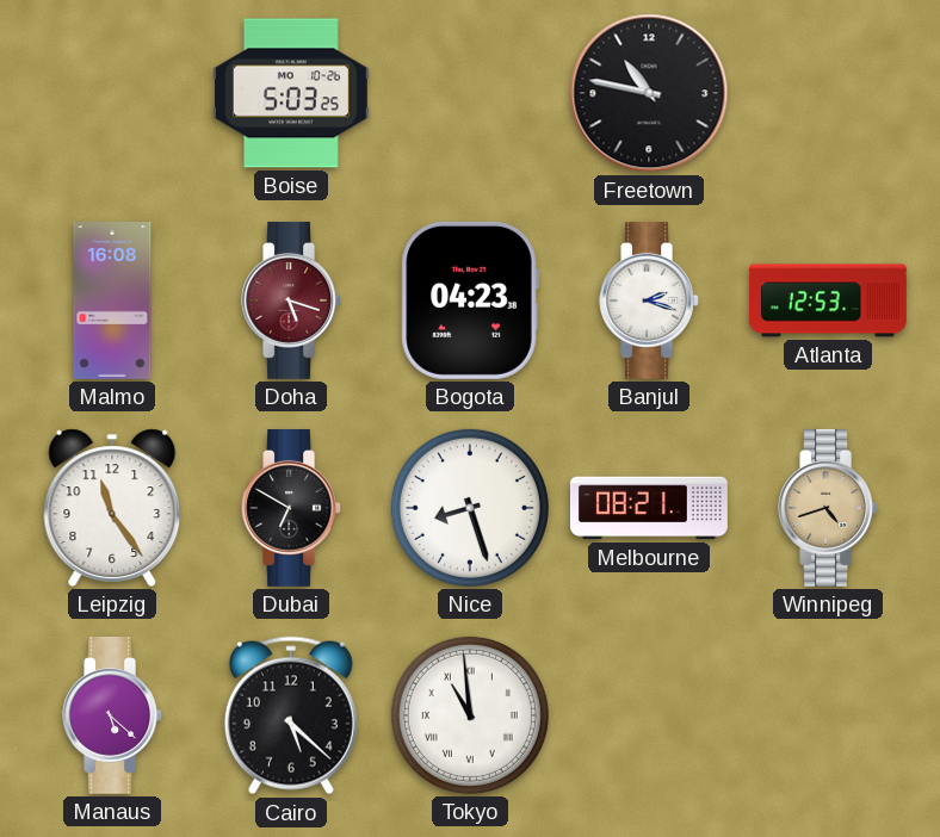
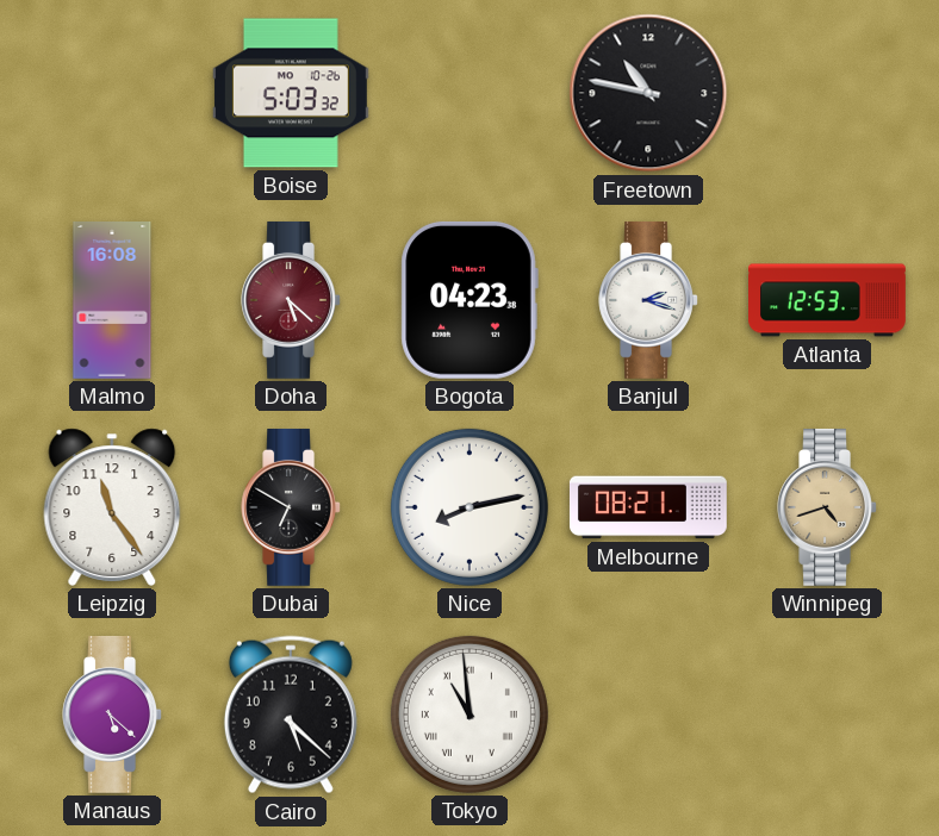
Boise: 5:03:25 -> 5:03:32 (291, 93)
Doha: 5:18 -> 5:22 (291, 300)
Nice: 8:27 -> 8:13 (470, 507)
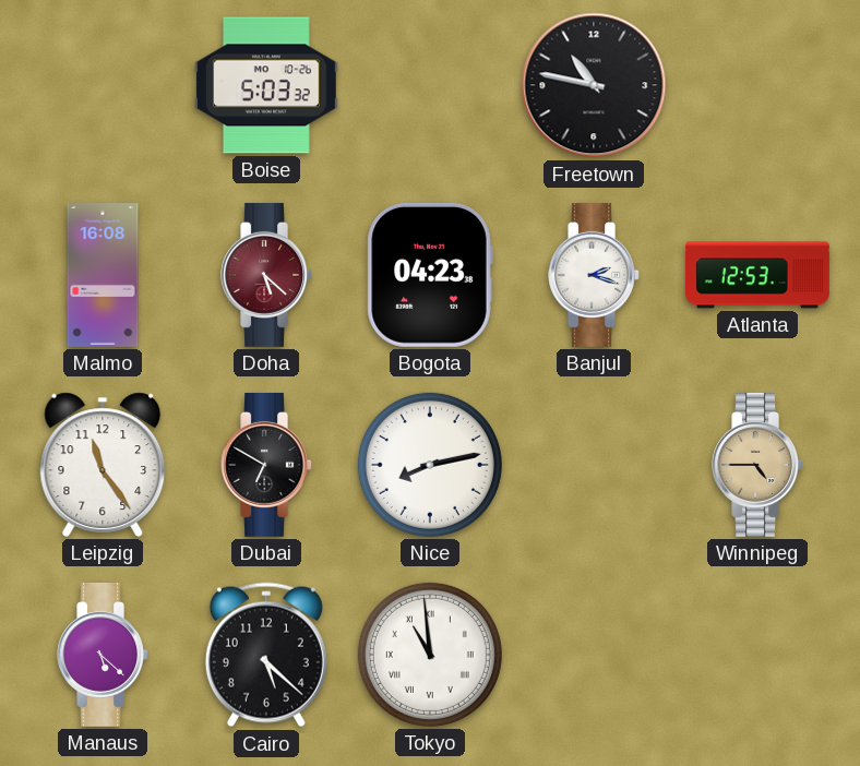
Melbourne: 08:21 -> none (648, 507)
Winnipeg: 4:42 -> 4:45 (757, 465)
